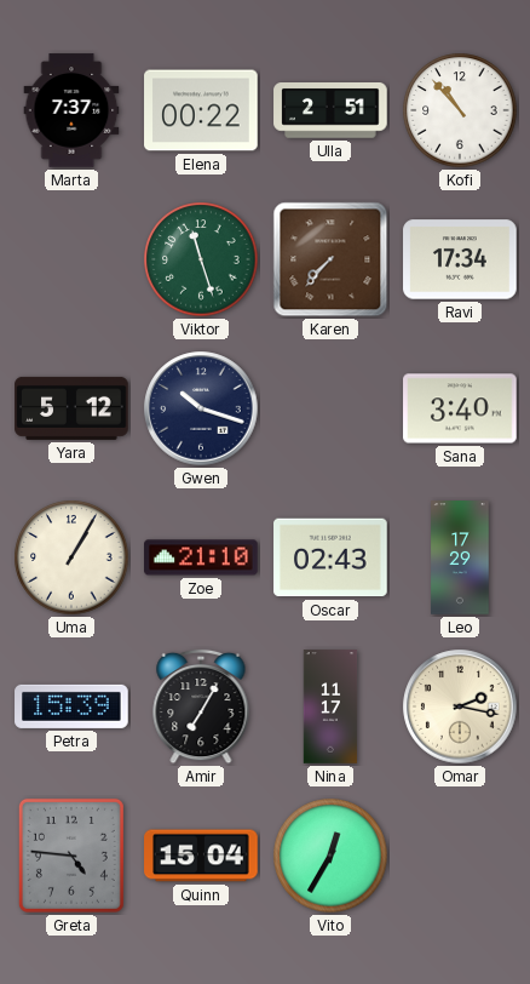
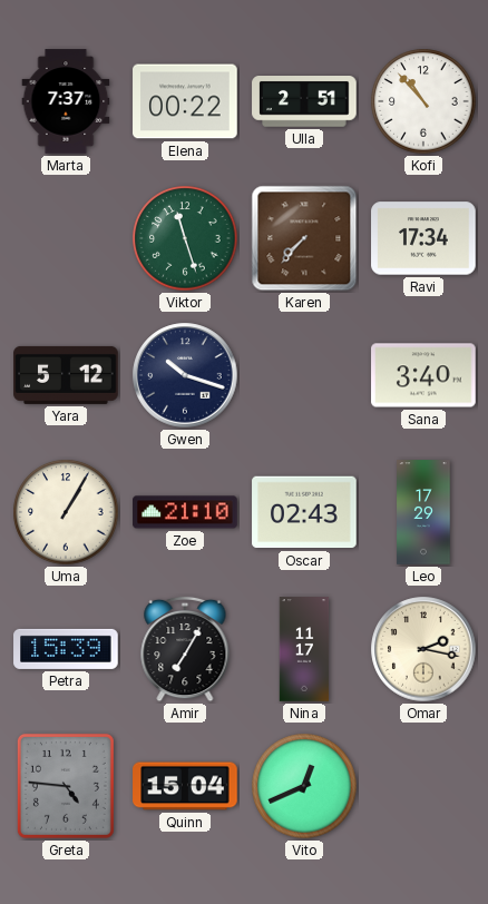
Vito: 12:35 -> 12:41 (304, 786)
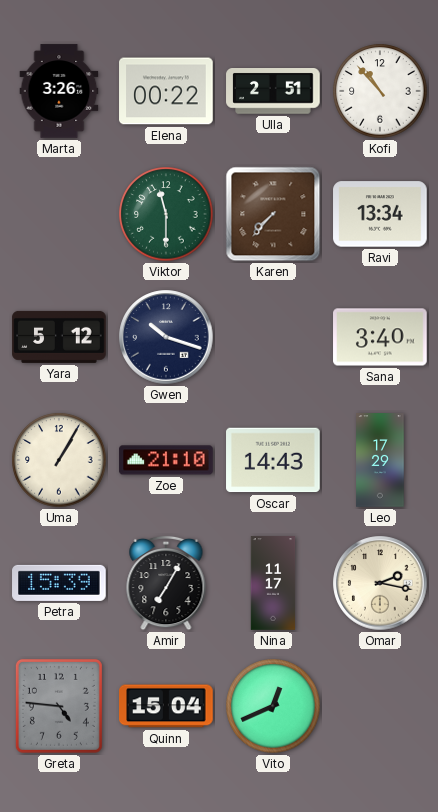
Marta: 7:37 -> 3:26 (59, 91)
Viktor: 11:27 -> 11:30 (166, 214)
Ravi: 17:34 -> 13:34 (380, 214)
Oscar: 02:43 -> 14:43 (273, 460)
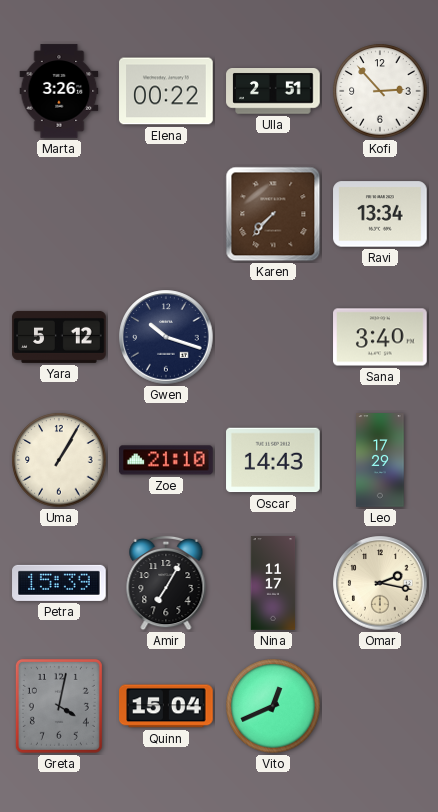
Kofi: 10:53 -> 2:53 (380, 91)
Viktor: 11:30 -> none (166, 214)
Greta: 4:46 -> 4:02 (59, 706)
